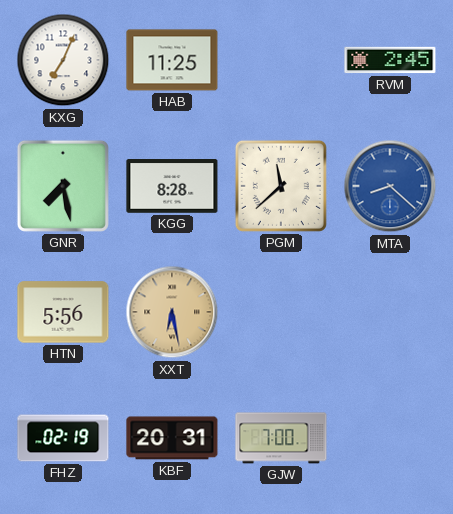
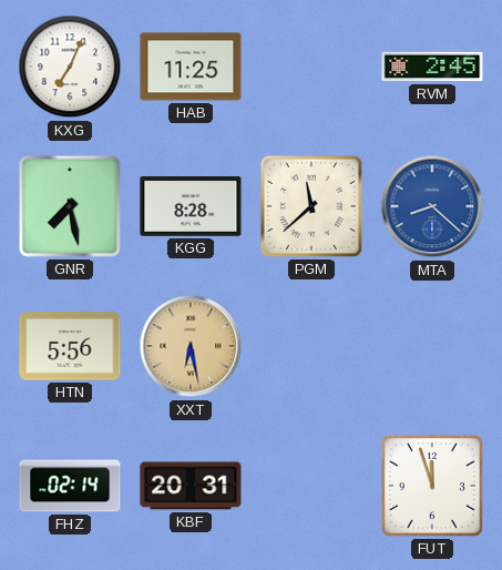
FHZ: 02:19 -> 02:14 (70, 486)
GJW: 7:00 -> none (281, 438)
FUT: none -> 11:57 (432, 486)
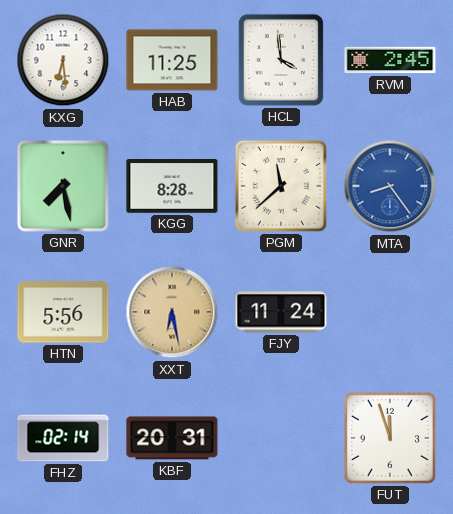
KXG: 7:04 -> 6:29 (63, 60)
HCL: none -> 3:59 (281, 60)
MTA: 8:22 -> 8:24 (390, 186)
FJY: none -> 11:24 (281, 312)
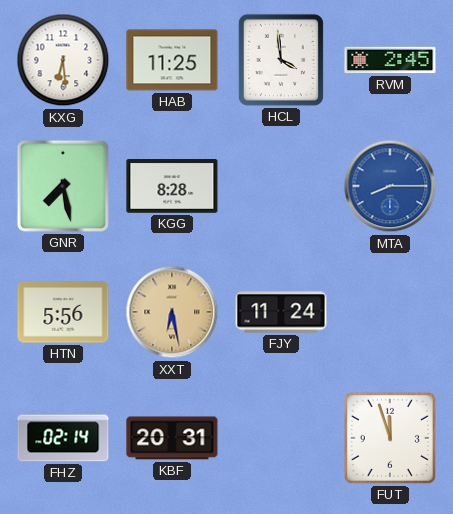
PGM: 11:38 -> none (281, 186)
MTA: 8:24 -> 8:15 (390, 186)
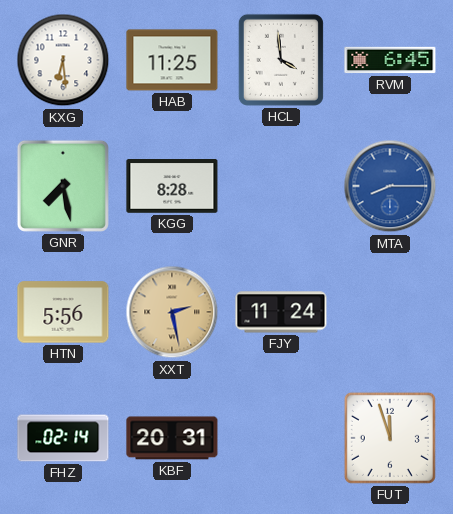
RVM: 2:45 -> 6:45 (390, 60)
XXT: 6:28 -> 2:28 (172, 312)
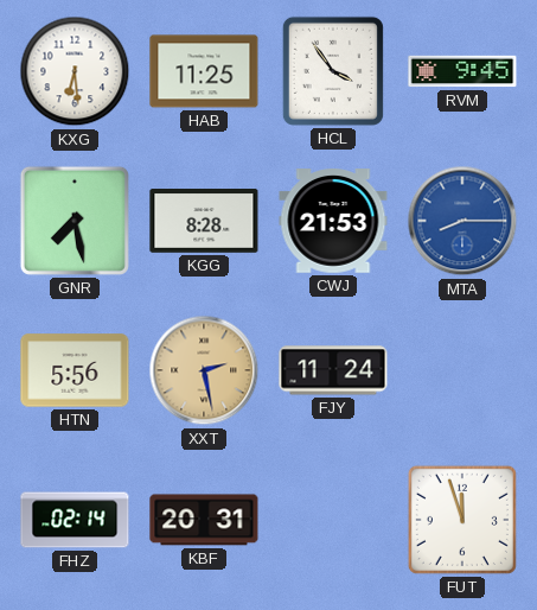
HCL: 3:59 -> 3:54 (333, 71)
RVM: 6:45 -> 9:45 (462, 71)
CWJ: none -> 21:53 (333, 221)
